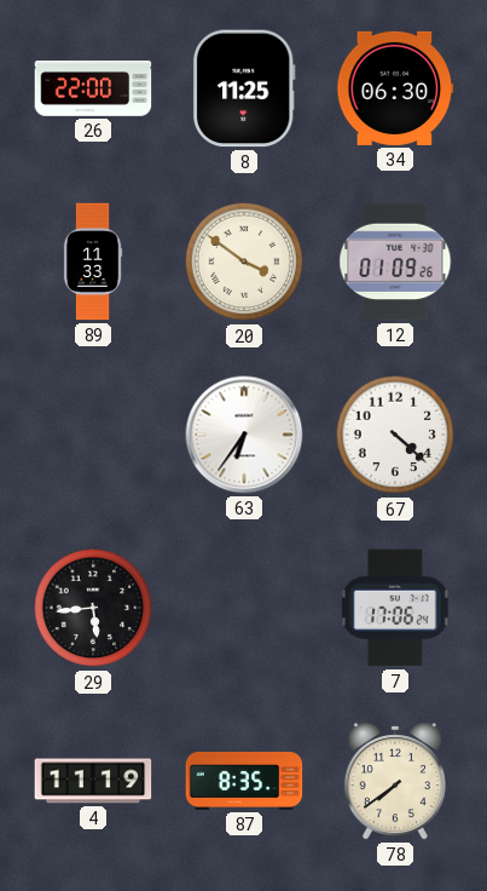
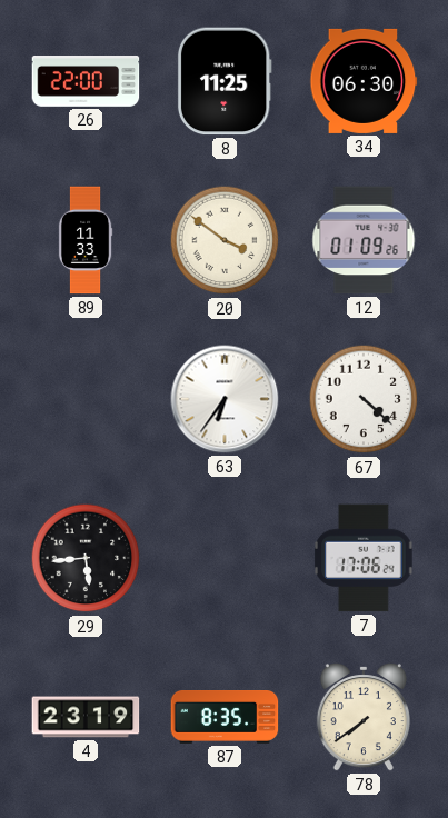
4: 11:19 -> 23:19 (86, 717)
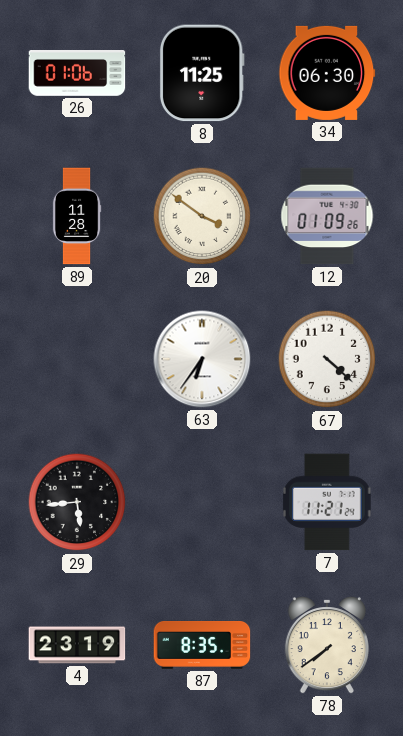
26: 22:00 -> 01:06 (77, 74)
89: 11:33 -> 11:28 (77, 216)
7: 17:06 -> 11:21 (328, 502)
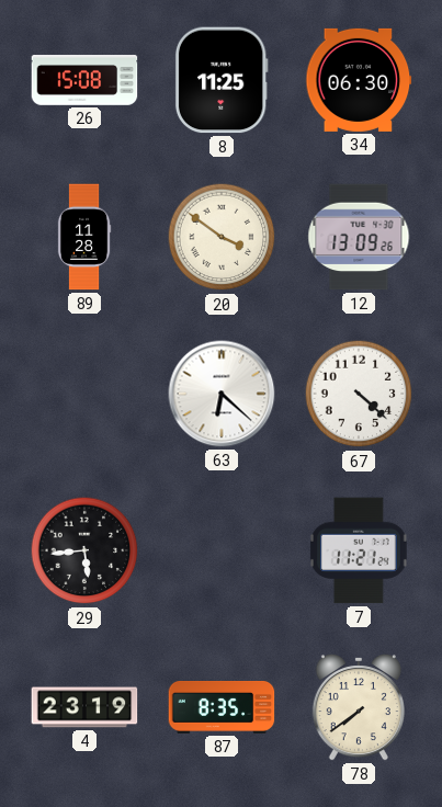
26: 01:06 -> 15:08 (84, 81)
12: 01:09 -> 13:09 (359, 237)
63: 6:36 -> 6:22 (222, 394)
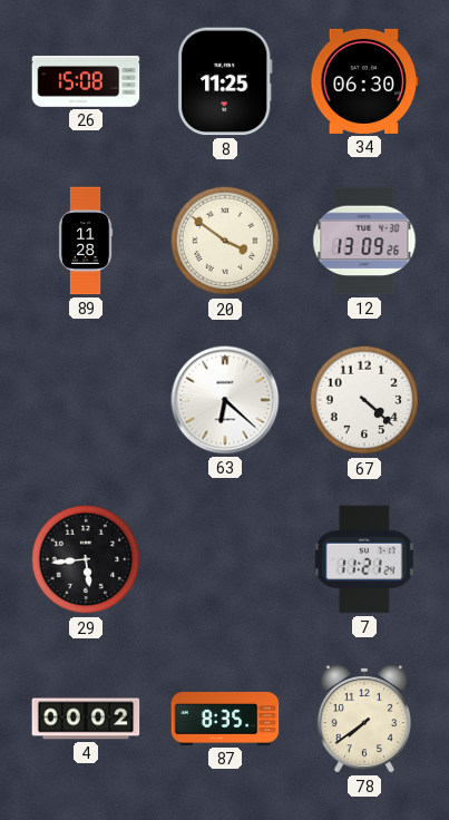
4: 23:19 -> 00:02 (86, 719)
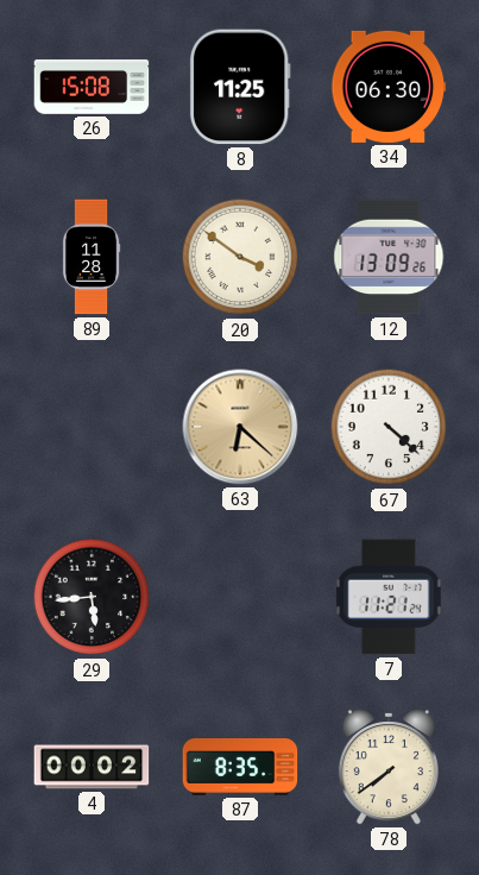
63 dial: white -> champagne (240, 427)
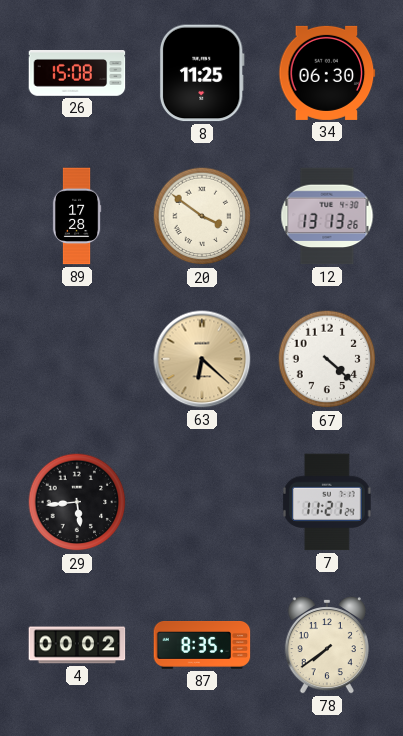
89: 11:28 -> 17:28 (77, 216)
12: 13:09 -> 13:13 (327, 216)
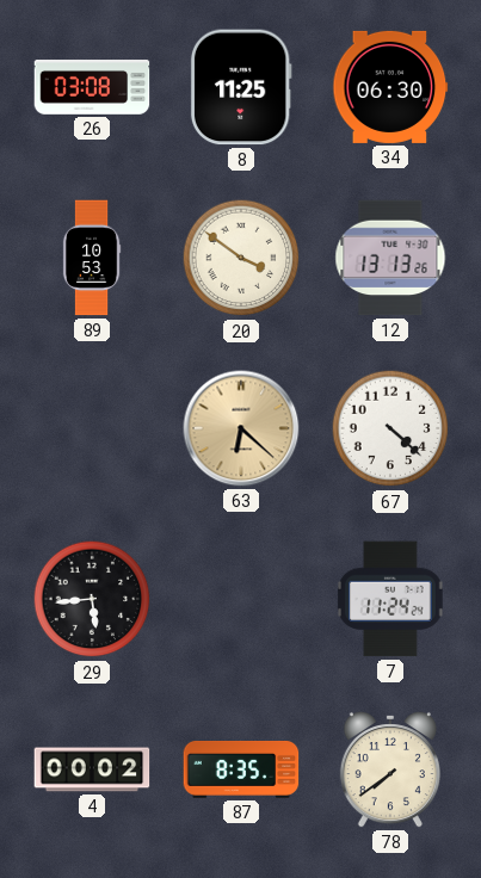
26: 15:08 -> 03:08 (92, 88)
89: 17:28 -> 10:53 (92, 258)
7: 11:21 -> 11:24 (391, 599)
